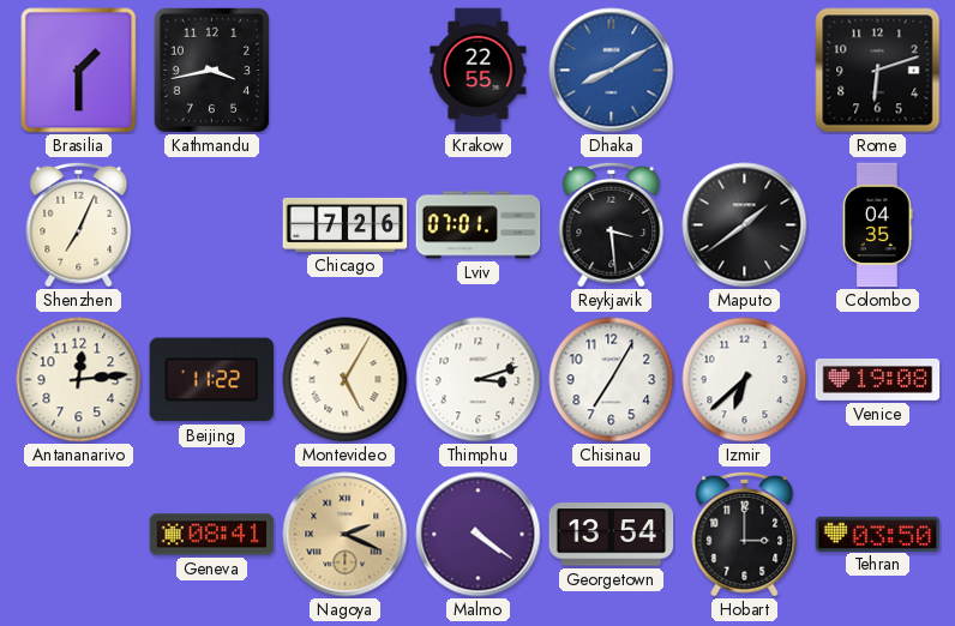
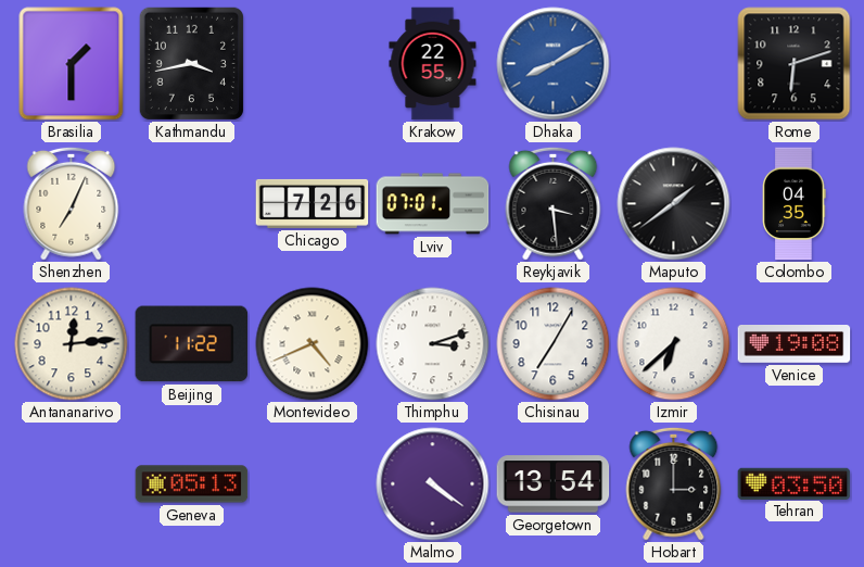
Montevideo: 5:05 -> 4:41 (313, 344)
Geneva: 08:41 -> 05:13 (192, 484)
Nagoya: 2:19 -> none (346, 535)
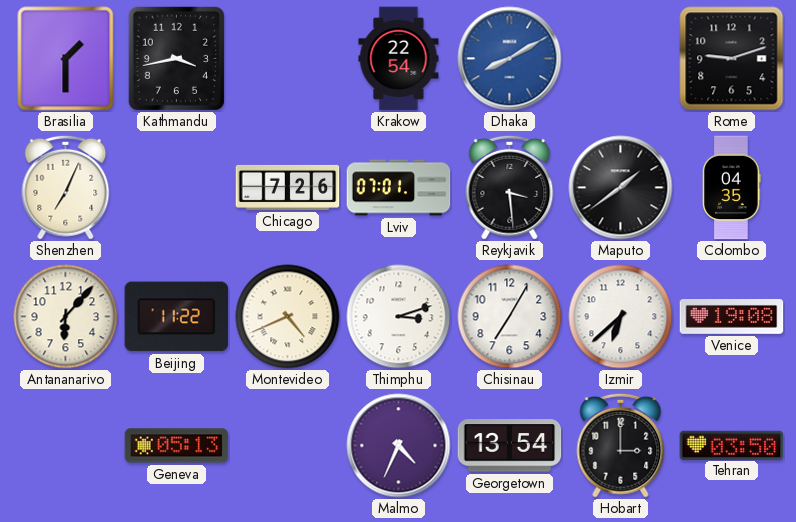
Krakow: 22:55 -> 22:54 (399, 59)
Rome: 6:12 -> 9:12 (732, 59)
Antananarivo: 12:14 -> 6:07 (66, 317)
Malmo: 4:21 -> 4:34 (399, 446)
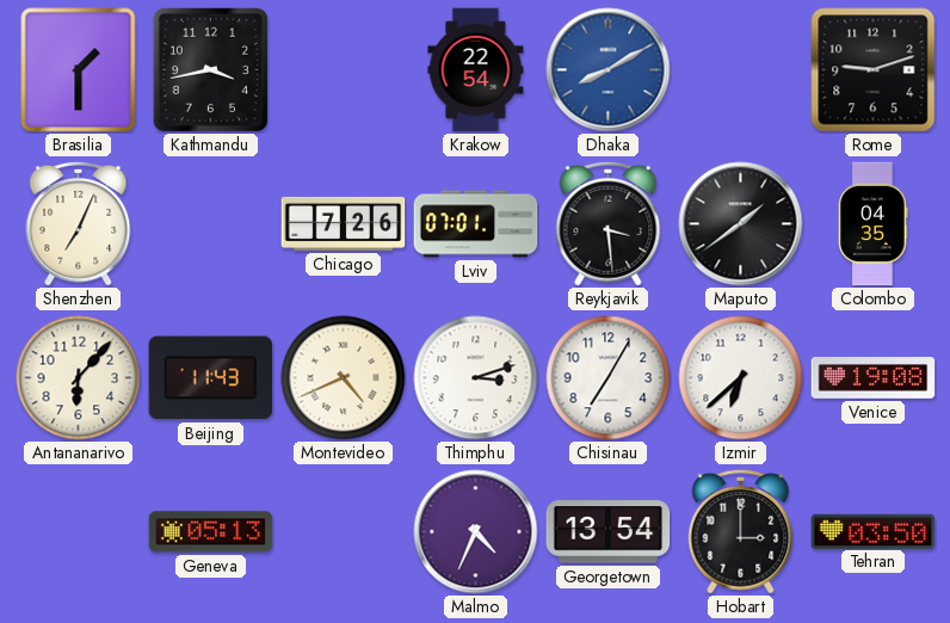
Beijing: 11:22 -> 11:43 (211, 378)
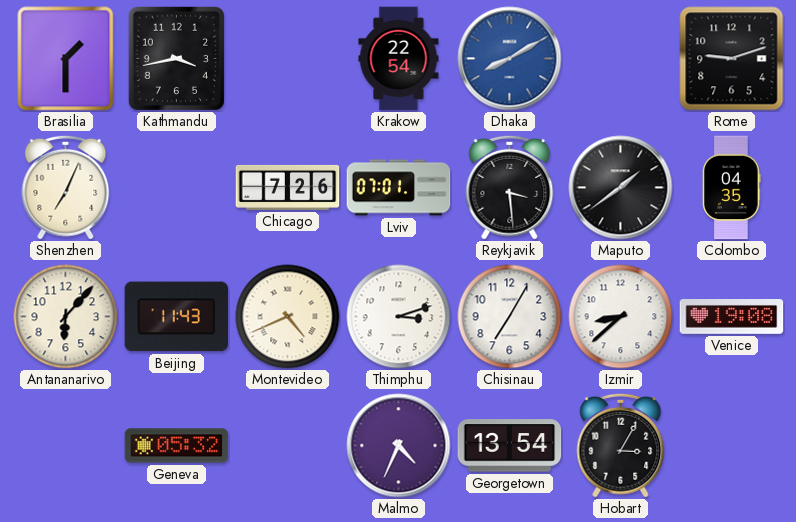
Izmir: 6:38 -> 8:38 (621, 317)
Geneva: 05:13 -> 05:32 (177, 446)
Hobart: 3:00 -> 3:05 (621, 445)
Tehran: 03:50 -> none (874, 531)
